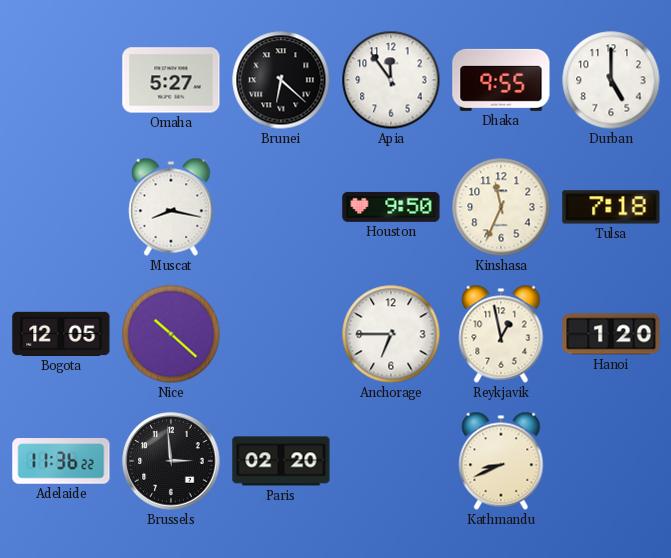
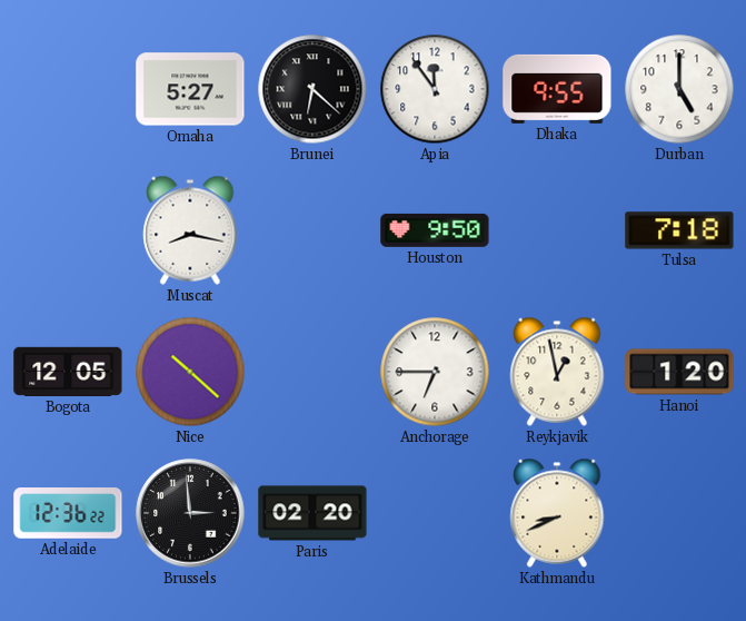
Kinshasa: 11:34 -> none (501, 207)
Adelaide: 11:36 -> 12:36 (68, 514)
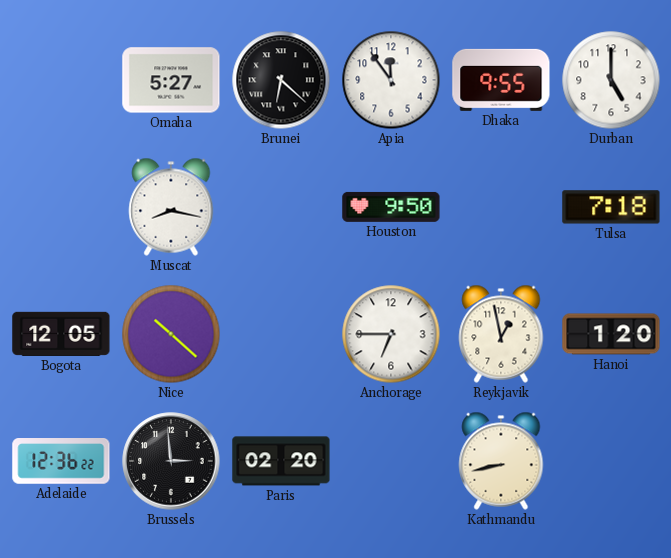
Kathmandu: 8:41 -> 8:43 (501, 461)
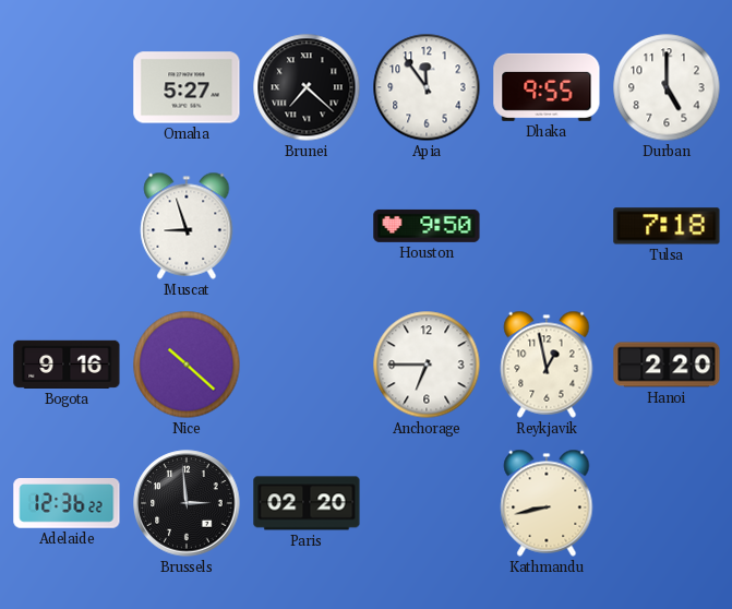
Brunei: 6:22 -> 7:22 (307, 87)
Muscat: 8:17 -> 8:57 (187, 226)
Bogota: 12:05 -> 9:16 (67, 365)
Hanoi: 1:20 -> 2:20 (667, 365)
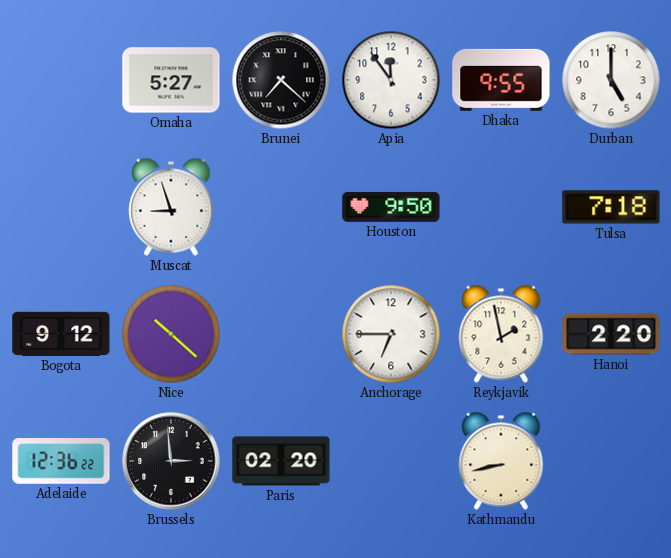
Bogota: 9:16 -> 9:12 (61, 334)
Reykjavik: 12:58 -> 1:58 (501, 334)
